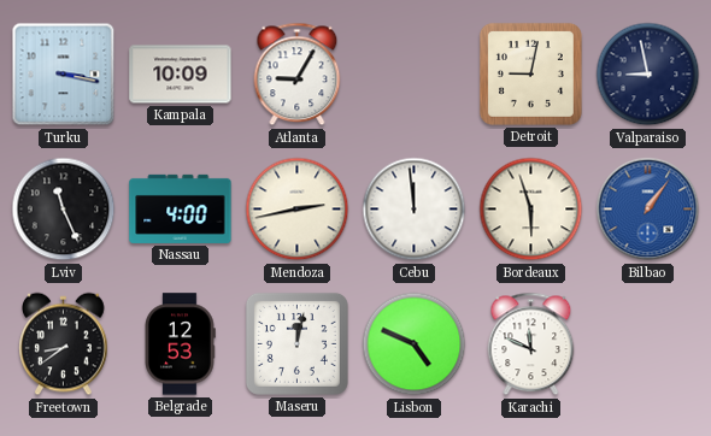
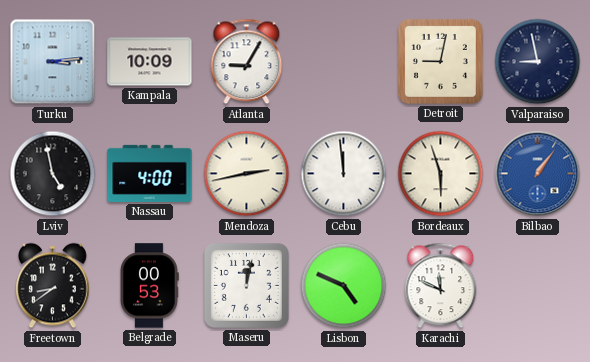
Turku: 3:17 -> 3:14 (53, 62)
Lviv: 11:26 -> 4:58 (53, 174)
Belgrade: 12:53 -> 00:53 (149, 286)
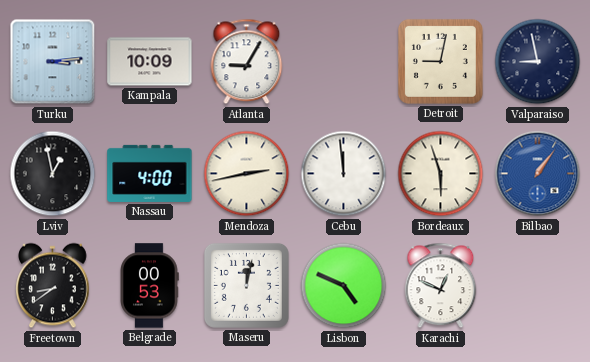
Lviv: 4:58 -> 12:58 (53, 174)
Karachi: 11:49 -> 12:49 (441, 286)
